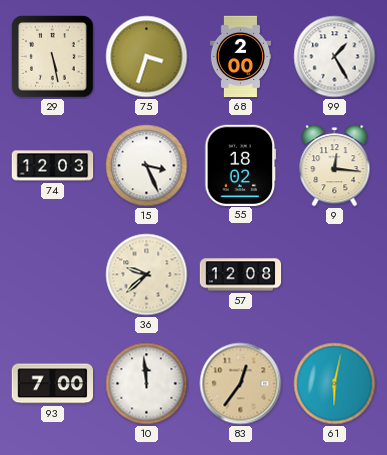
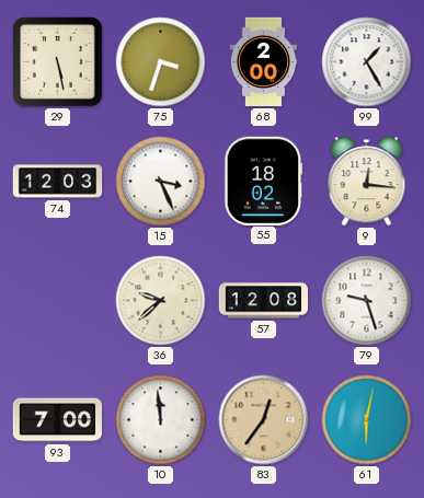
79: none -> 9:27 (367, 301)
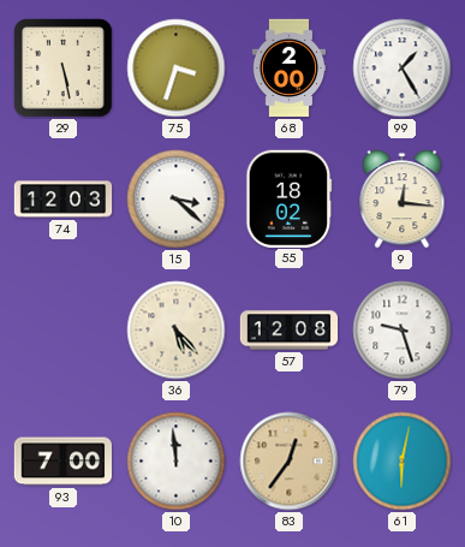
15: 3:26 -> 3:22 (177, 200)
36: 9:38 -> 5:23 (177, 331)
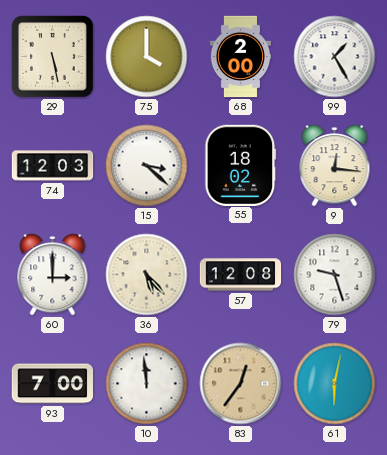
75: 3:33 -> 4:00 (147, 57)
60: none -> 3:00 (53, 275)
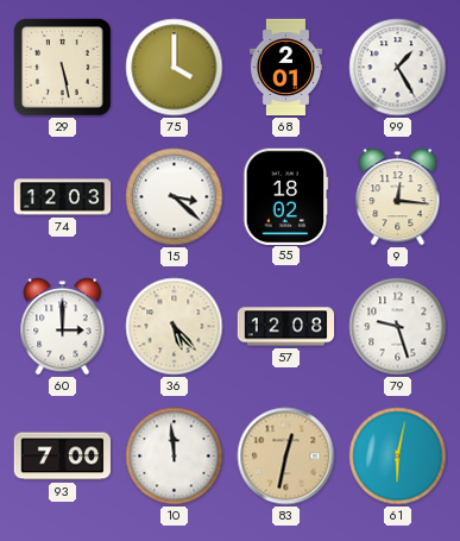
68: 2:00 -> 2:01 (286, 68)
83: 12:36 -> 12:32 (286, 457)
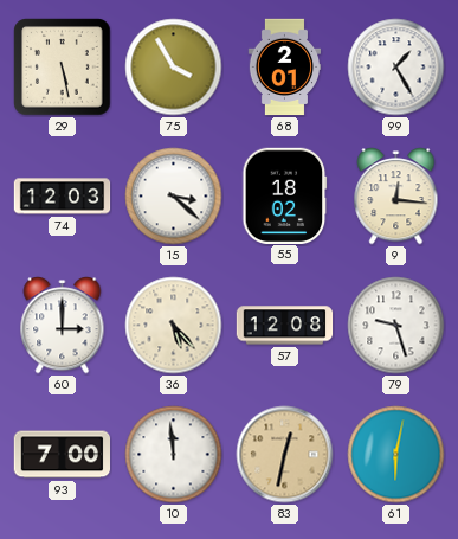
75: 4:00 -> 3:55 (174, 68)
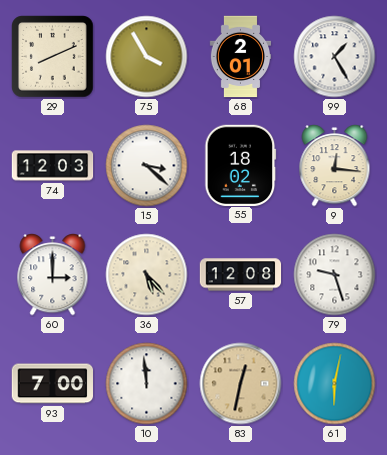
29: 5:28 -> 8:11 (53, 57)
